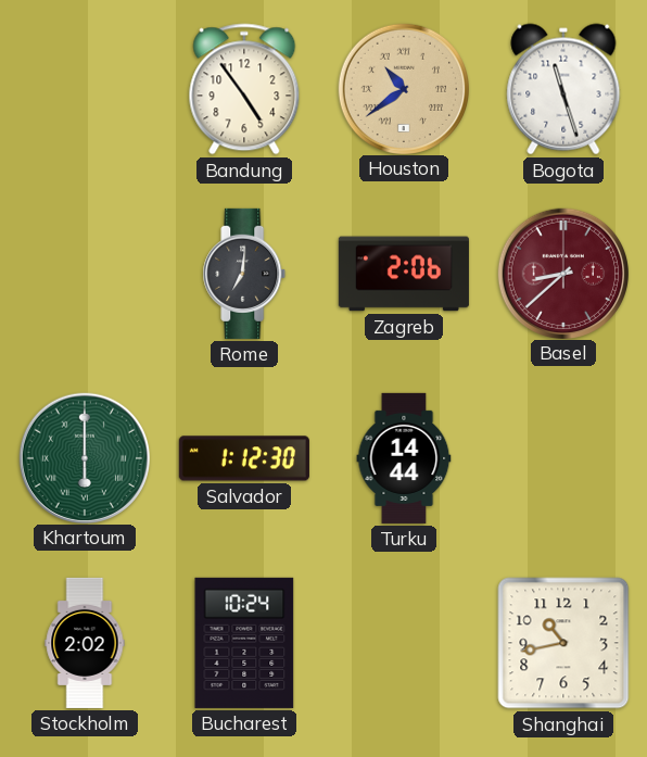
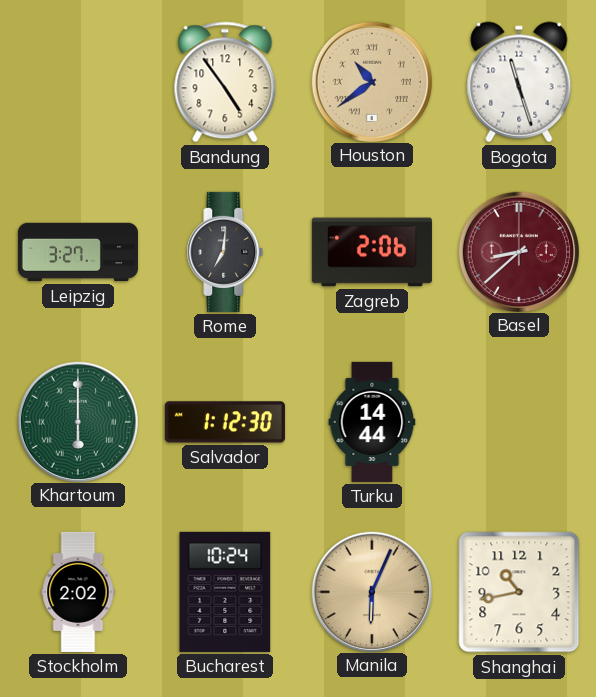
Leipzig: none -> 3:27 (78, 252)
Manila: none -> 6:04 (371, 591)
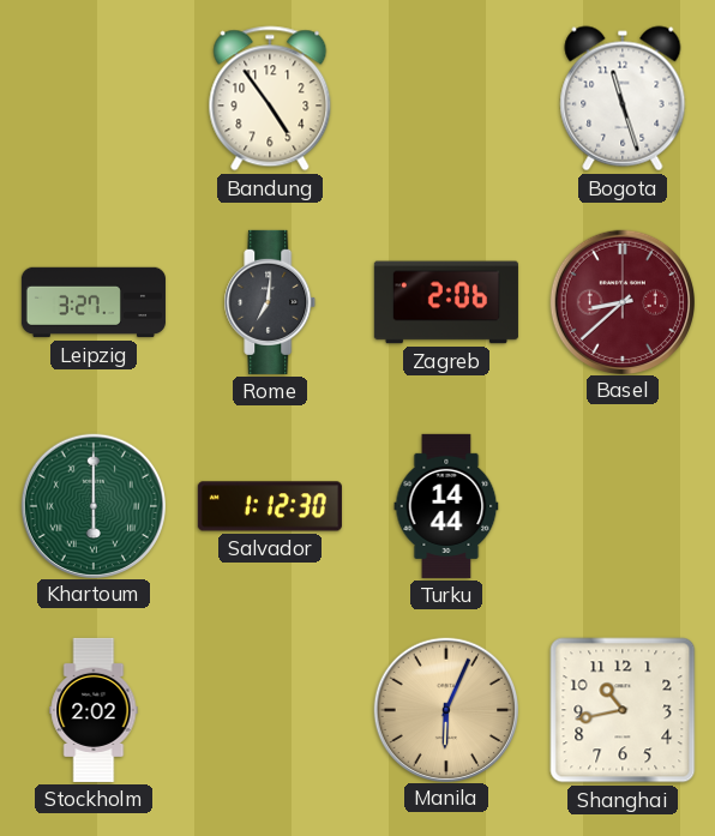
Houston: 10:39 -> none (371, 81)
Bucharest: 10:24 -> none (225, 592)
